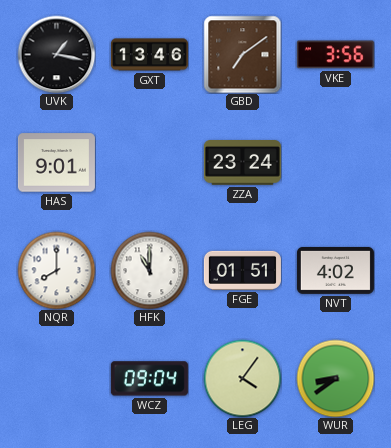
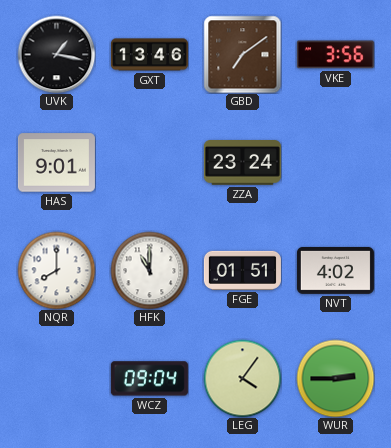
WUR: 8:39 -> 2:45 (335, 378)
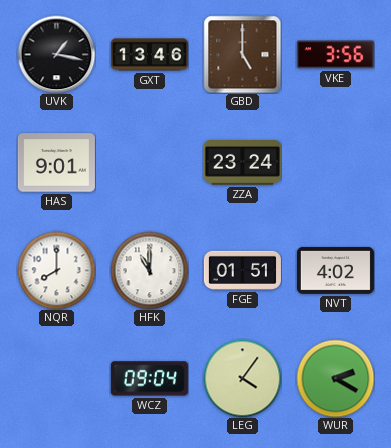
GBD: 7:09 -> 5:00 (242, 54)
WUR: 2:45 -> 2:20 (335, 378)
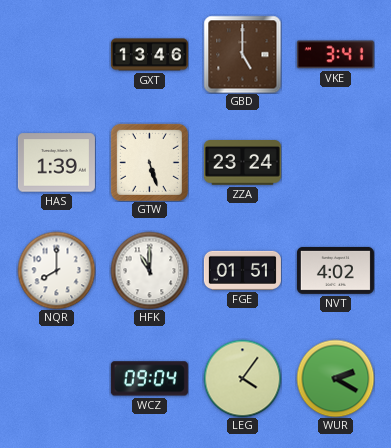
UVK: 1:17 -> none (56, 54)
VKE: 3:56 -> 3:41 (335, 55)
HAS: 9:01 -> 1:39 (56, 163)
GTW: none -> 5:27 (149, 162)
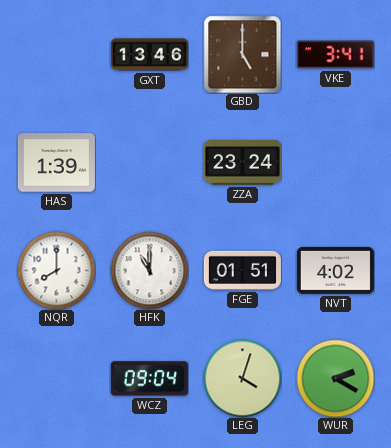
GTW: 5:27 -> none (149, 162)
LEG: 4:06 -> 4:03 (242, 378)
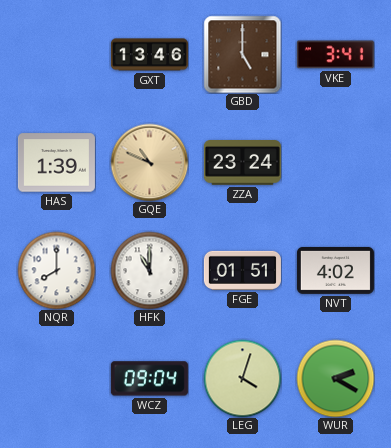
GQE: none -> 10:49 (149, 162)
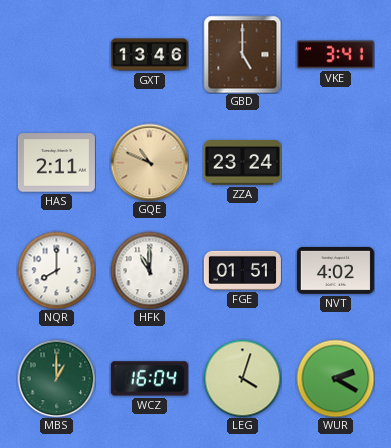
HAS: 1:39 -> 2:11 (56, 163)
MBS: none -> 1:00 (56, 378)
WCZ: 09:04 -> 16:04 (149, 379)
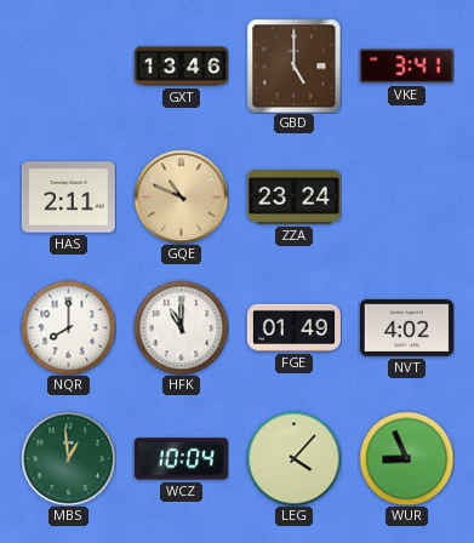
FGE: 01:51 -> 01:49 (293, 327)
MBS: 1:00 -> 12:59 (68, 458)
WCZ: 16:04 -> 10:04 (181, 459)
LEG: 4:03 -> 4:07 (293, 458)
WUR: 2:20 -> 8:56 (406, 458)
